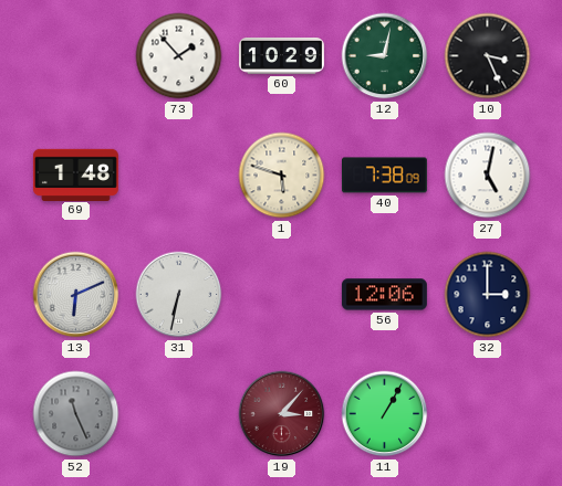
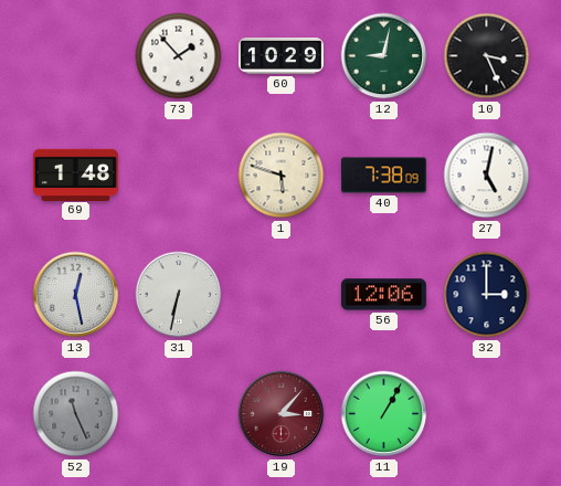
13: 6:11 -> 12:28 (76, 295)
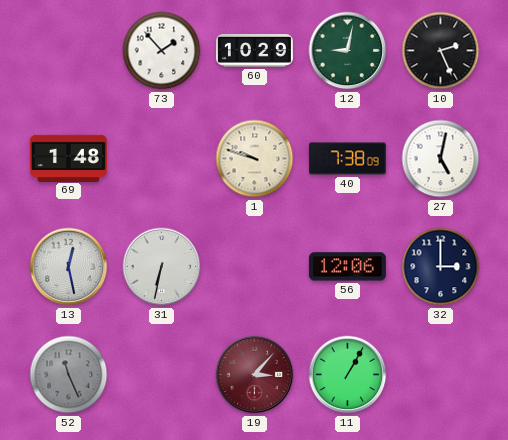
10: 3:26 -> 2:26 (441, 51)
1: 5:48 -> 9:48 (255, 159)
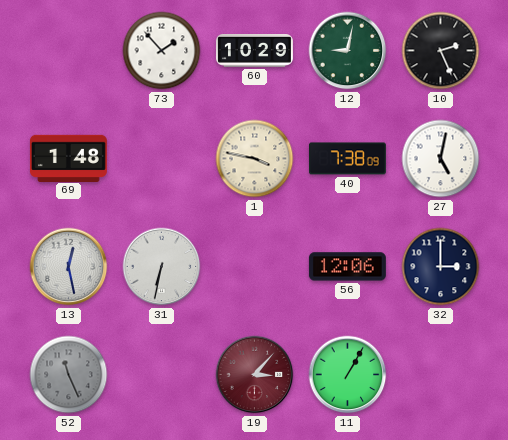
1: 9:48 -> 3:47 (255, 159)
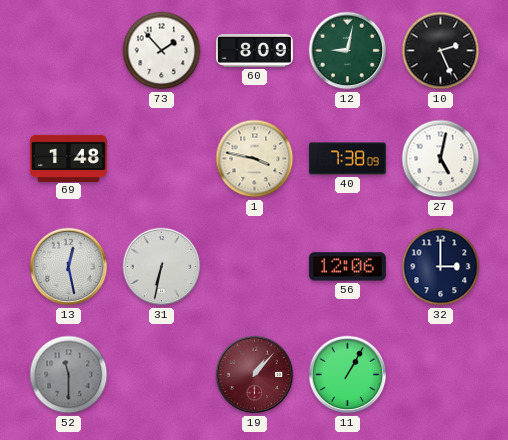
60: 10:29 -> 8:09 (254, 51)
52: 11:26 -> 11:30 (69, 375)
19: 3:07 -> 1:07 (255, 375)
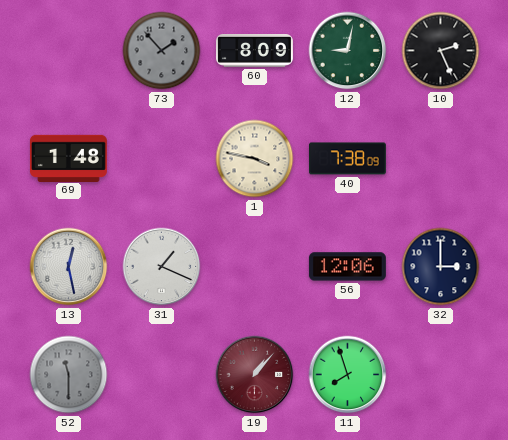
73 dial: white -> grey (162, 51)
27: 5:02 -> none (441, 159)
31: 6:32 -> 1:19 (162, 267)
11: 1:05 -> 7:57 (348, 375)
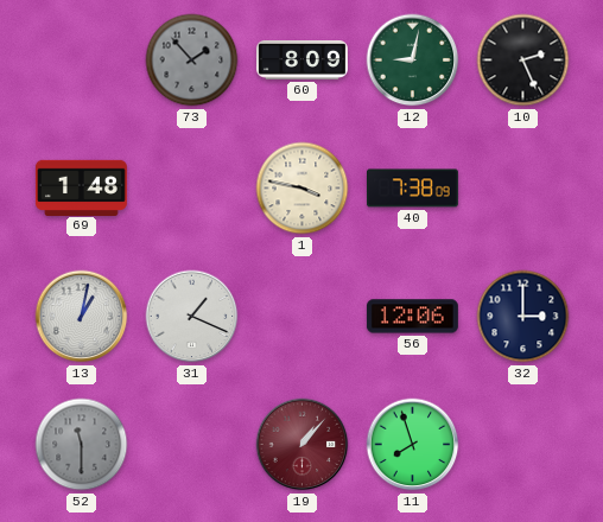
13: 12:28 -> 1:02 (82, 317)
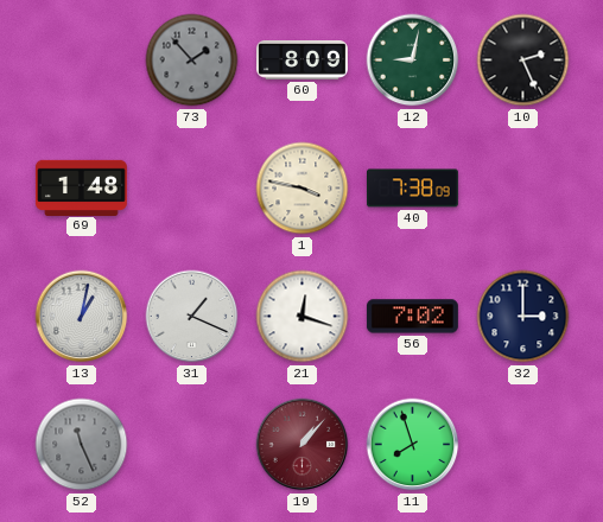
21: none -> 12:18 (303, 317)
56: 12:06 -> 7:02 (412, 317)
52: 11:30 -> 11:26 (82, 445)
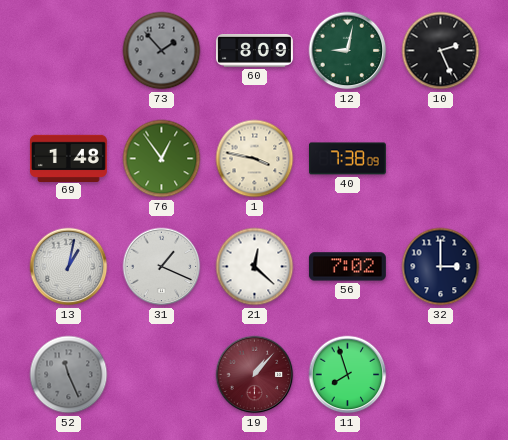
76: none -> 12:54 (162, 159)
21: 12:18 -> 12:22 (255, 267)
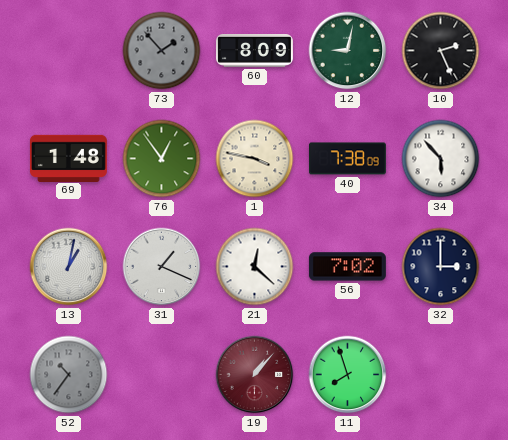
34: none -> 5:53 (441, 159)
52: 11:26 -> 10:36 (69, 375)
